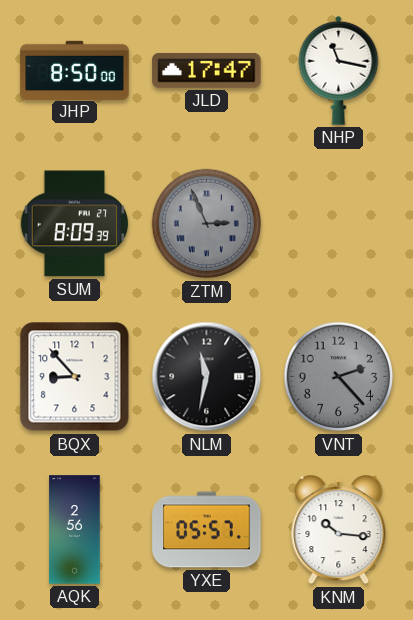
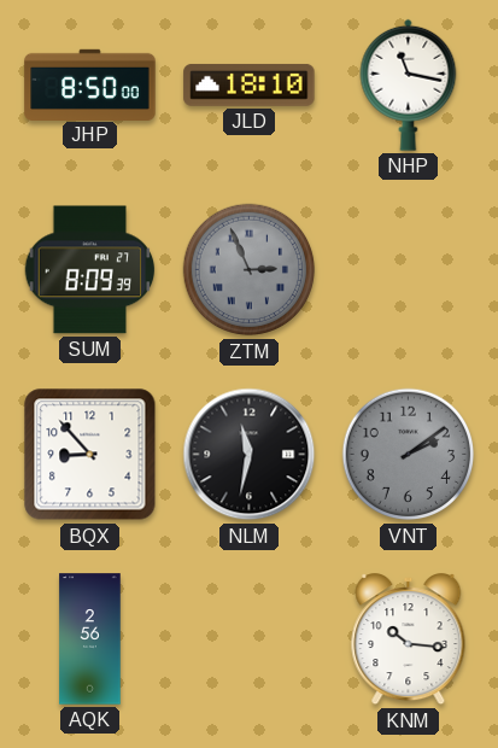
JLD: 17:47 -> 18:10 (250, 84)
VNT: 2:23 -> 2:09 (409, 455)
YXE: 05:57 -> none (207, 530)
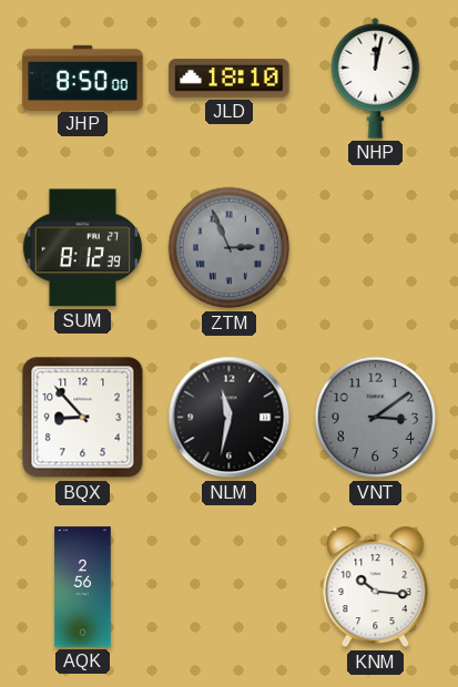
NHP: 11:17 -> 12:02 (376, 78)
SUM: 8:09 -> 8:12 (83, 248)
VNT: 2:09 -> 3:09 (376, 418)
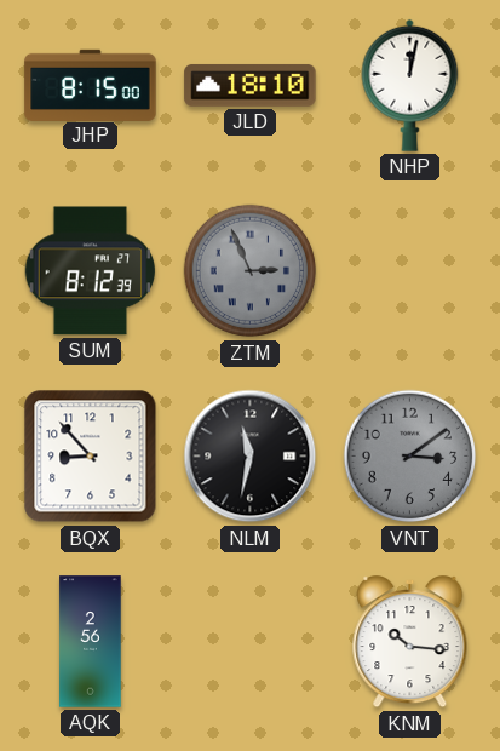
JHP: 8:50 -> 8:15 (91, 85)
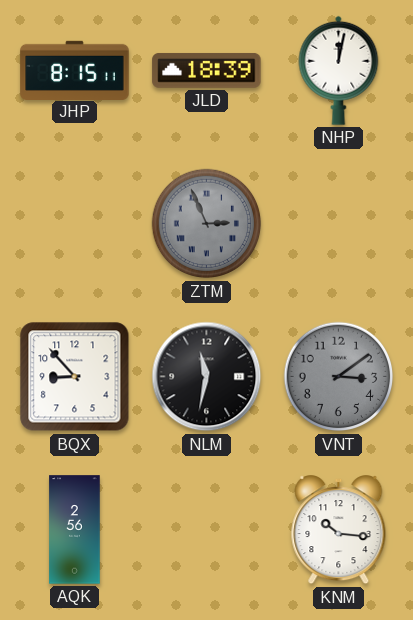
JHP: 8:15:00 -> 8:15:11 (75, 70)
JLD: 18:10 -> 18:39 (207, 70)
SUM: 8:12 -> none (91, 271)
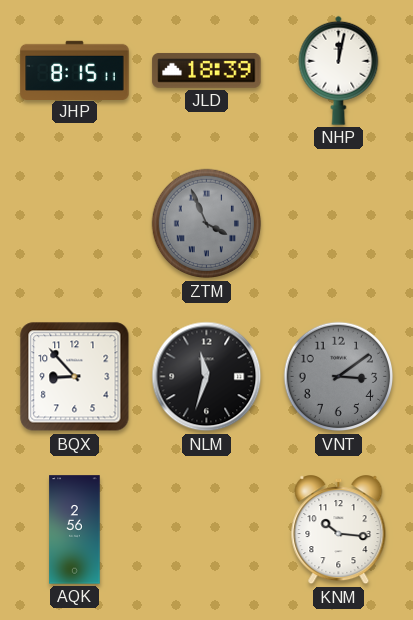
ZTM: 2:56 -> 3:56 (207, 224)
NLM: 11:32 -> 11:33 (207, 377)
